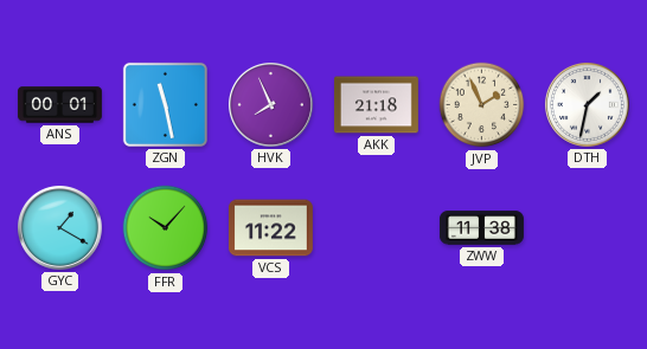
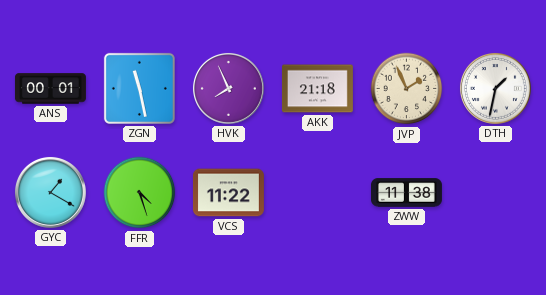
FFR: 10:07 -> 4:27 (140, 193)
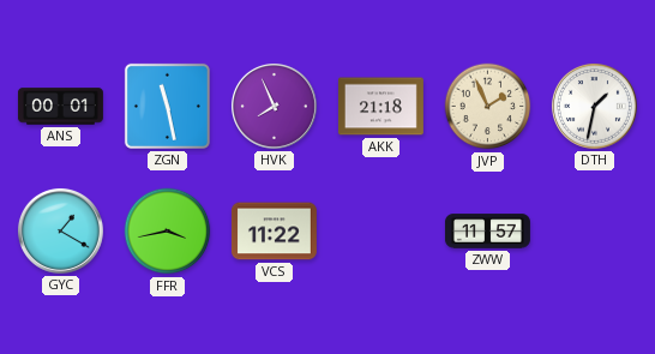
FFR: 4:27 -> 3:43 (168, 232)
ZWW: 11:38 -> 11:57 (487, 232)
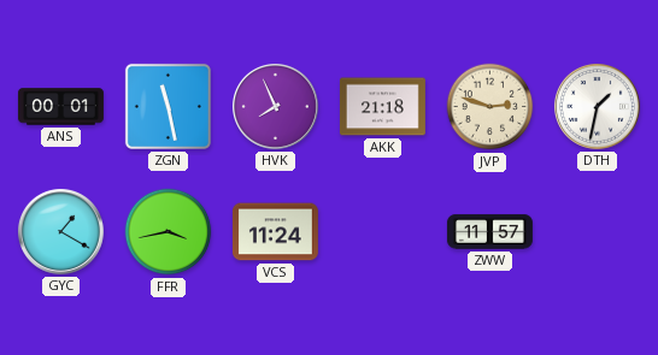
JVP: 1:56 -> 2:48 (490, 107)
VCS: 11:22 -> 11:24 (275, 232)
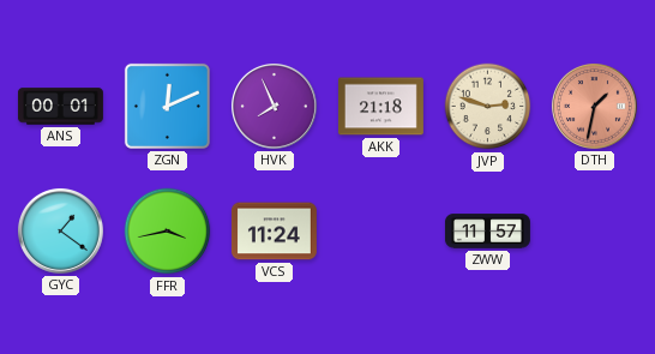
ZGN: 11:28 -> 12:11 (167, 106)
DTH dial: white -> salmon (594, 106)
GYC: 1:20 -> 1:21 (60, 230)
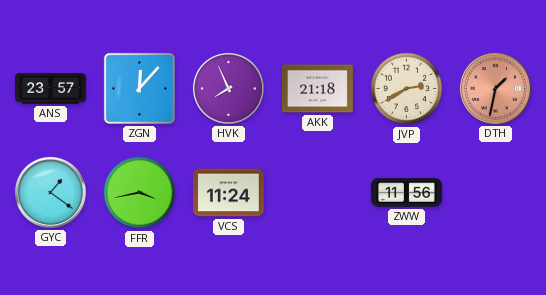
ANS: 00:01 -> 23:57 (50, 89)
ZGN: 12:11 -> 12:07 (139, 88)
JVP: 2:48 -> 2:40 (407, 89)
ZWW: 11:57 -> 11:56 (406, 193)
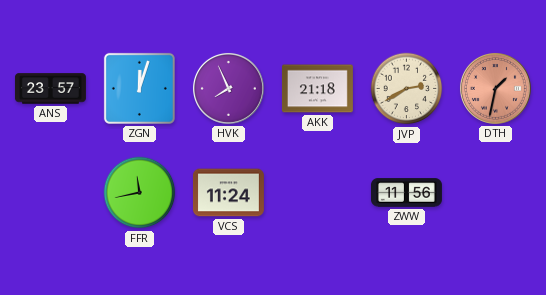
ZGN: 12:07 -> 12:03 (139, 88)
GYC: 1:21 -> none (50, 192)
FFR: 3:43 -> 11:43 (140, 193)
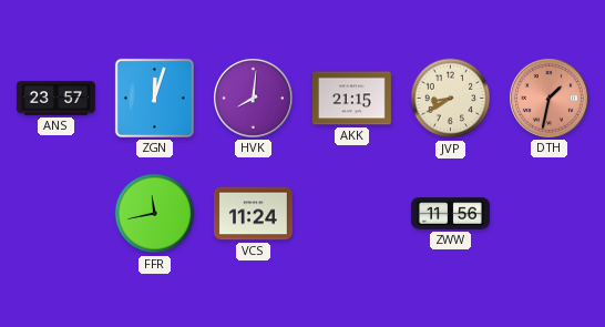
HVK: 7:56 -> 8:01 (253, 98)
AKK: 21:18 -> 21:15 (351, 99)
JVP: 2:40 -> 8:40 (451, 99)
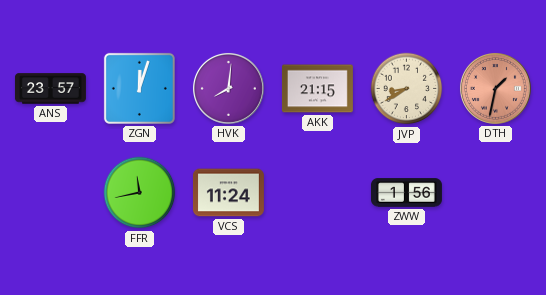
ZWW: 11:56 -> 1:56 (406, 193)
